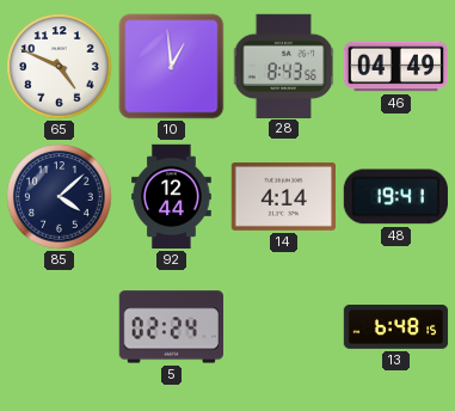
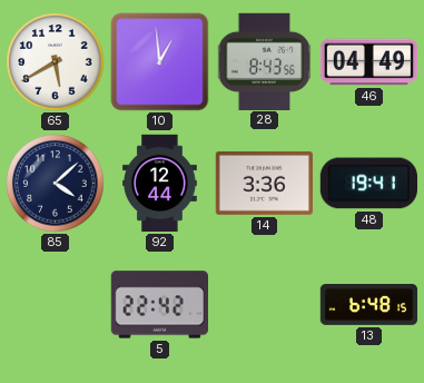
65: 4:49 -> 5:40 (56, 62)
14: 4:14 -> 3:36 (264, 183)
5: 02:24 -> 22:42 (159, 305)
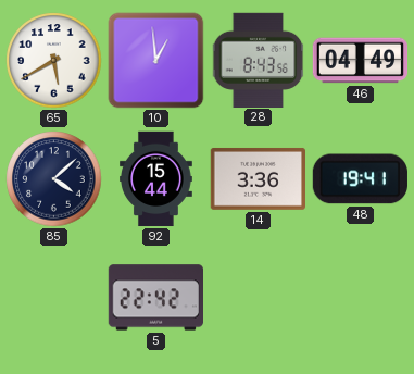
92: 12:44 -> 15:44 (156, 179)
13: 6:48 -> none (369, 305)
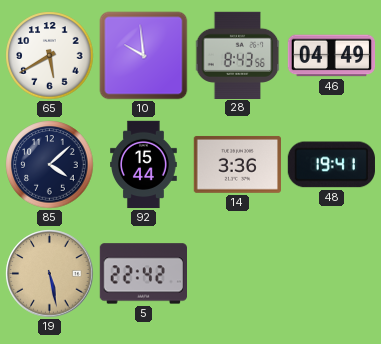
10: 12:59 -> 9:59 (144, 56)
19: none -> 5:28 (50, 274)
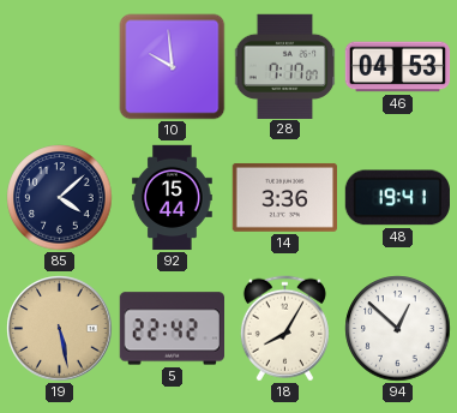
65: 5:40 -> none (50, 56)
28: 8:43 -> 7:17 (285, 66)
46: 04:49 -> 04:53 (398, 67)
18: none -> 8:05 (284, 329)
94: none -> 12:52 (398, 329)
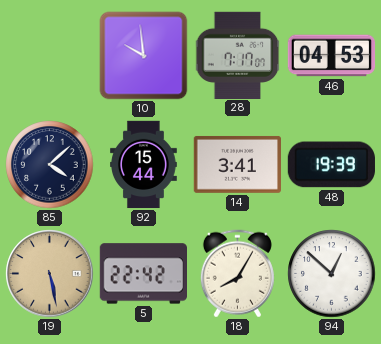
14: 3:36 -> 3:41 (237, 164)
48: 19:41 -> 19:39 (331, 165)
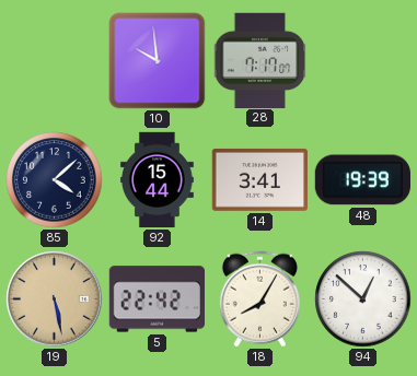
46: 04:53 -> none (332, 56)
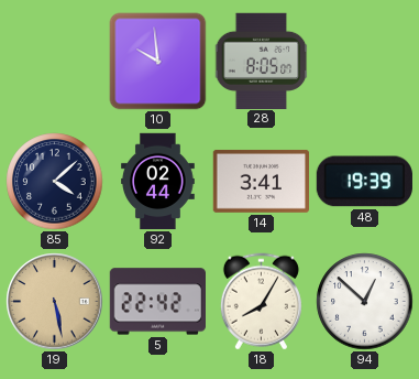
28: 7:17 -> 8:05 (262, 61)
92: 15:44 -> 02:44 (158, 182)
